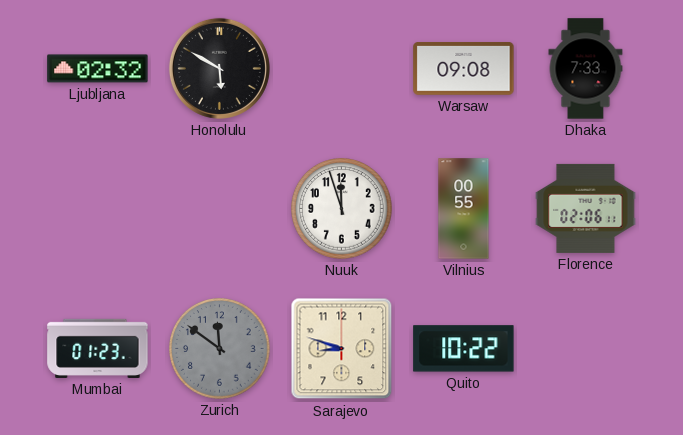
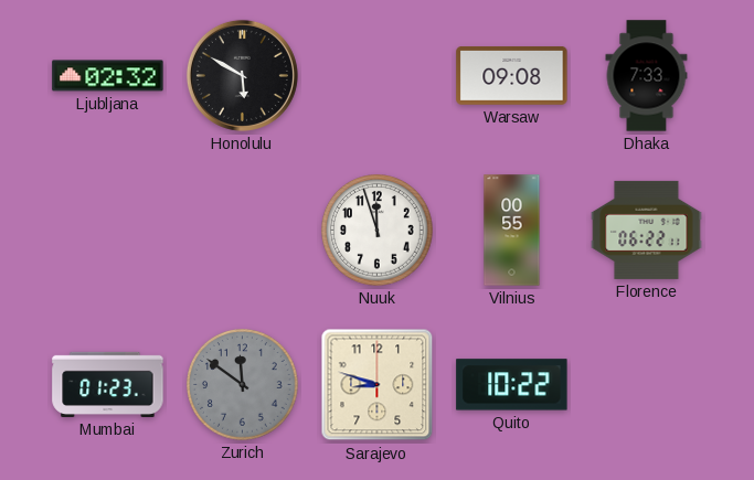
Florence: 02:06 -> 06:22 (647, 230)
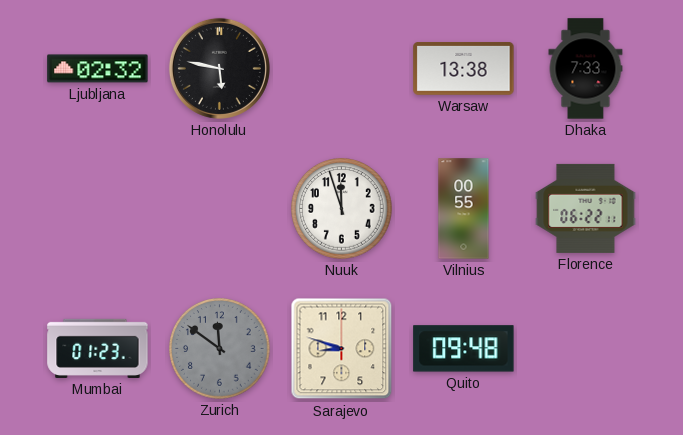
Honolulu: 5:50 -> 5:47 (219, 68)
Warsaw: 09:08 -> 13:38 (464, 69)
Quito: 10:22 -> 09:48 (464, 349)
